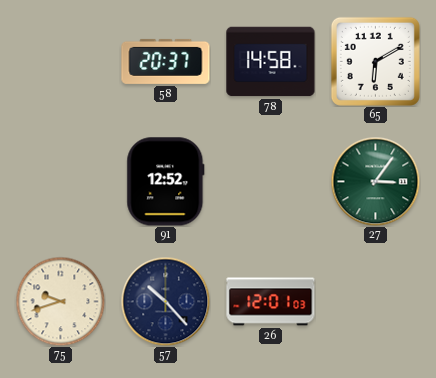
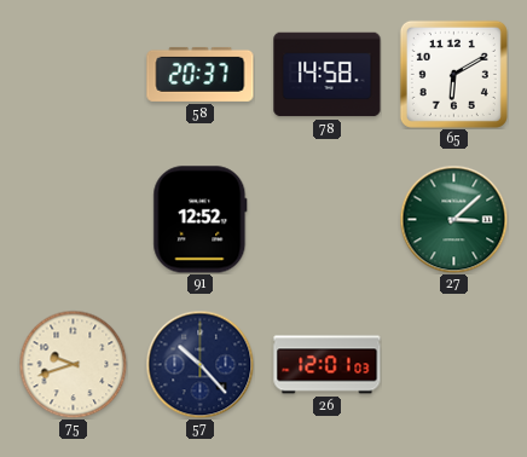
27: 3:06 -> 3:08 (453, 219)
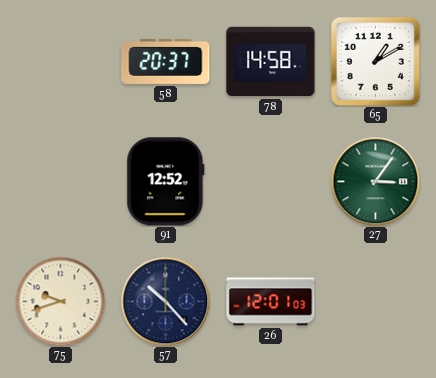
65: 6:10 -> 1:10 (375, 61)
27: 3:08 -> 3:06 (375, 181)
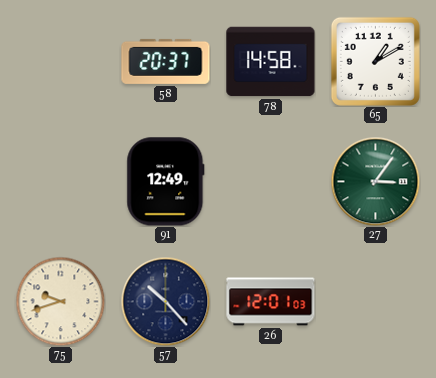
91: 12:52 -> 12:49 (166, 182)
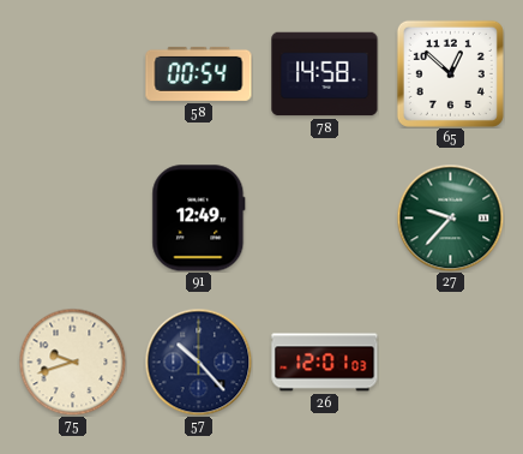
58: 20:37 -> 00:54 (199, 73)
65: 1:10 -> 12:52 (450, 73)
27: 3:06 -> 9:37 (450, 217)
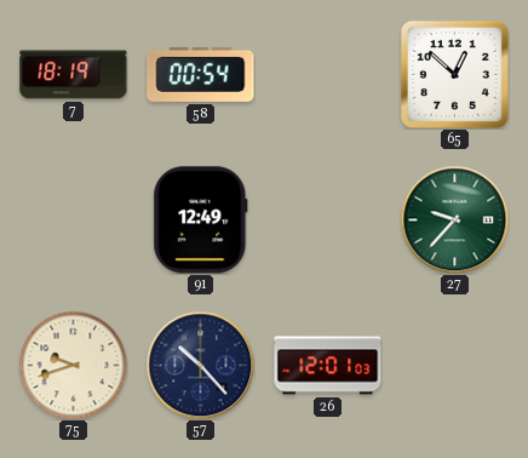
7: none -> 18:19 (74, 75)
78: 14:58 -> none (325, 74)
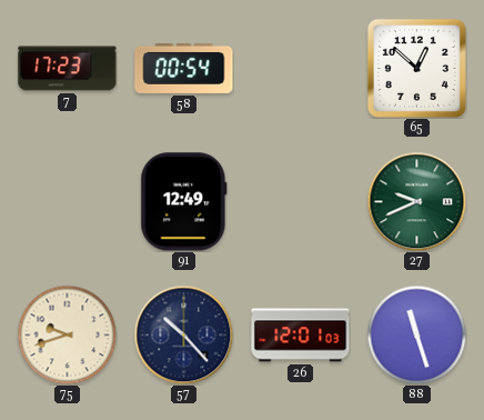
7: 18:19 -> 17:23 (68, 69)
27: 9:37 -> 9:41 (416, 201)
88: none -> 11:27 (416, 334)
